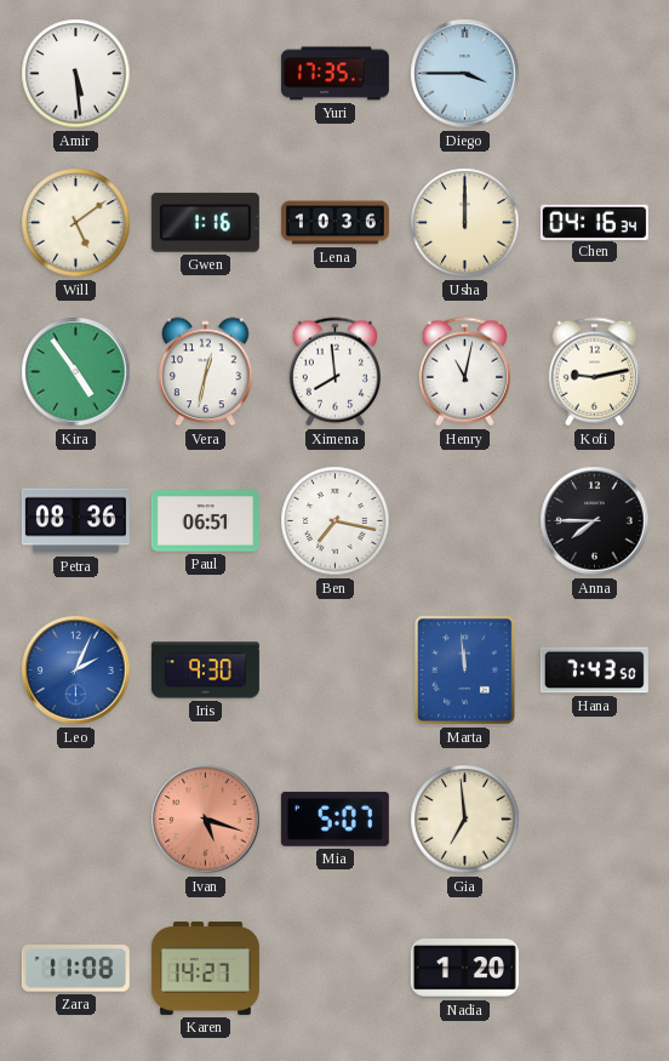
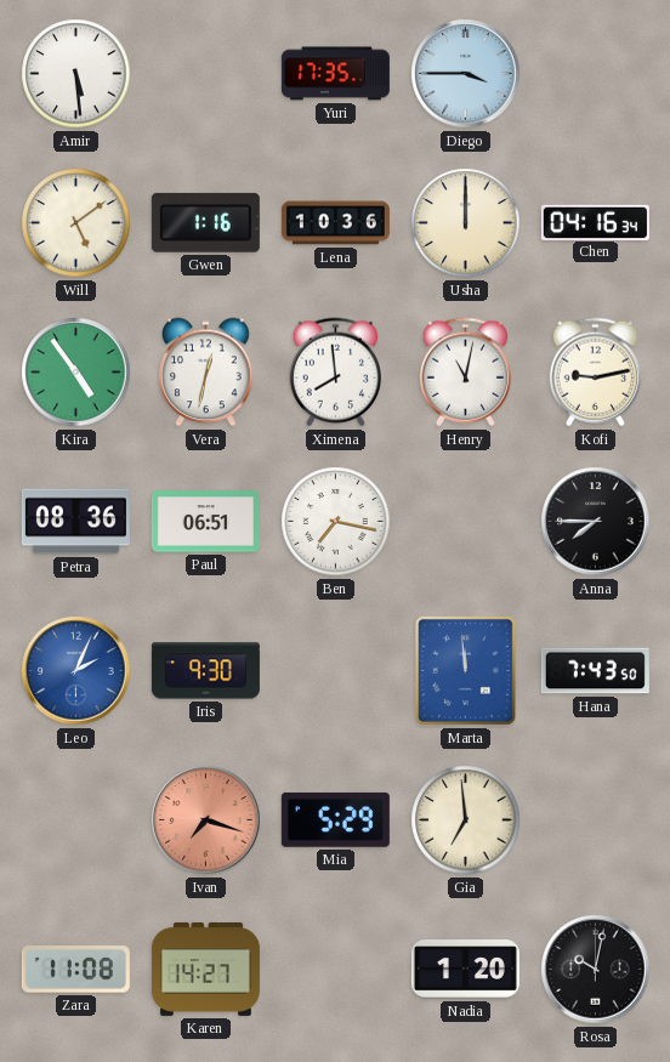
Ivan: 5:18 -> 7:18 (206, 820)
Mia: 5:07 -> 5:29 (335, 819)
Rosa: none -> 10:02 (596, 970)
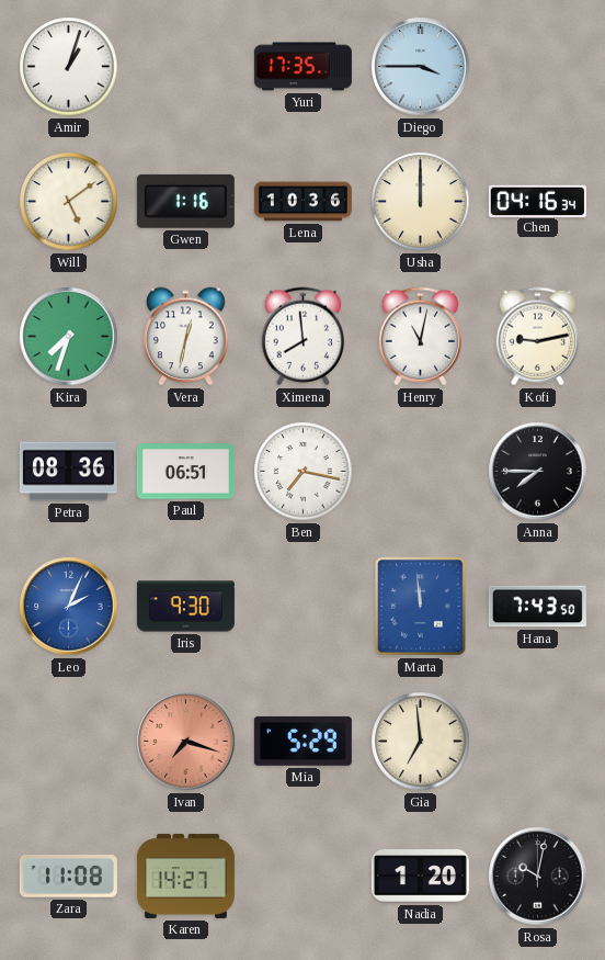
Amir: 5:29 -> 1:03 (69, 67)
Kira: 4:54 -> 7:33 (69, 337)
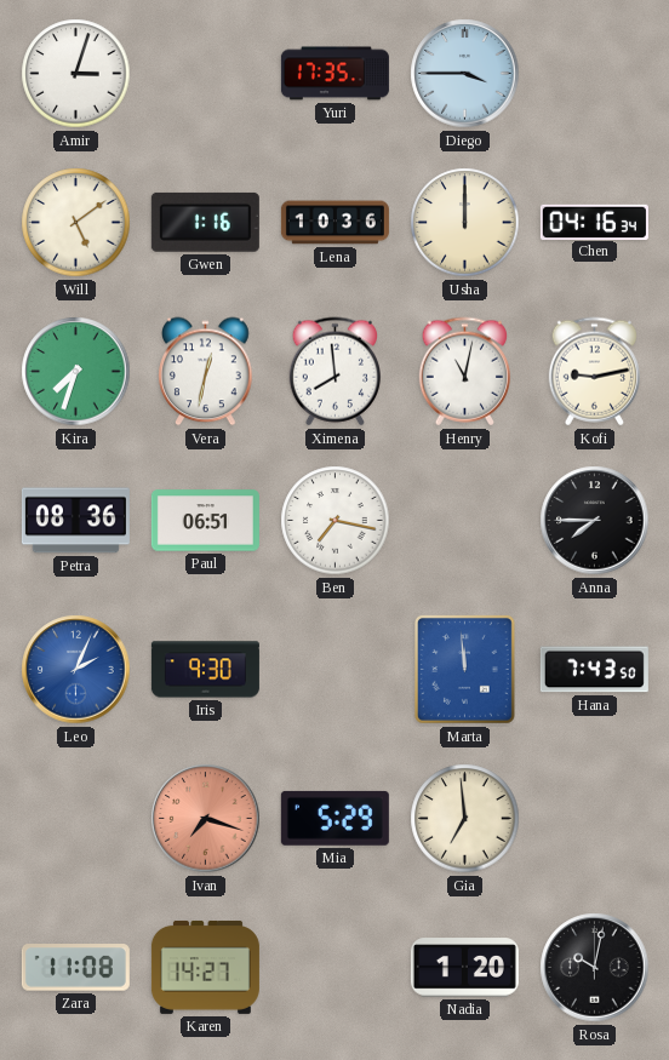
Amir: 1:03 -> 3:03 (76, 74)
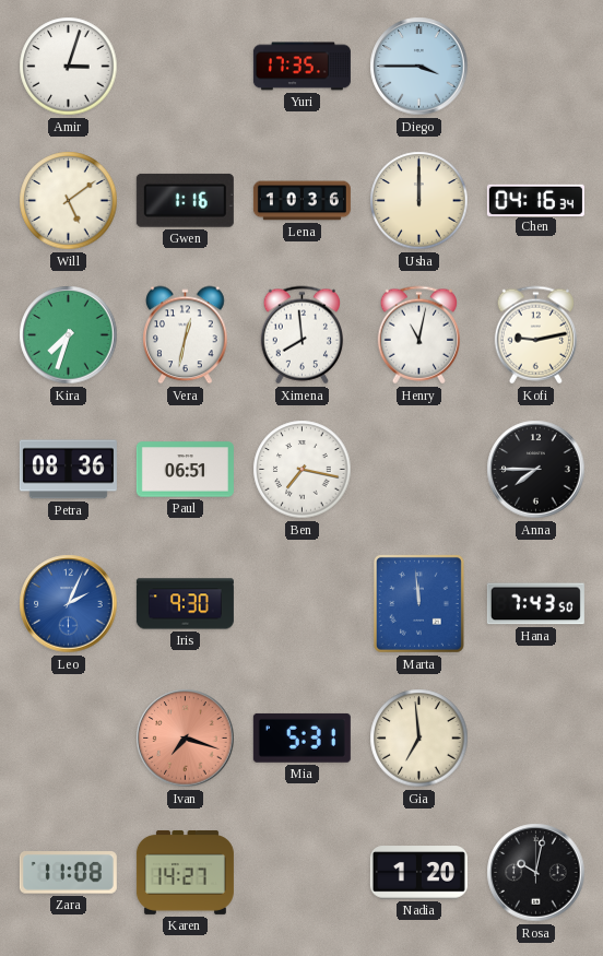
Mia: 5:29 -> 5:31 (301, 737)
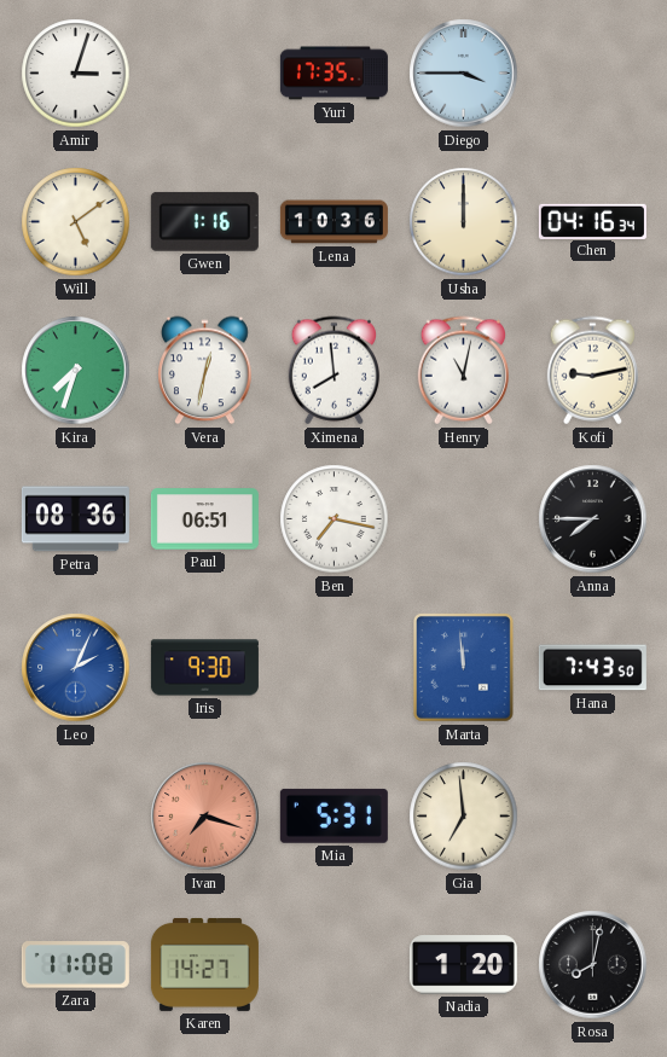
Rosa: 10:02 -> 8:02 (593, 965)
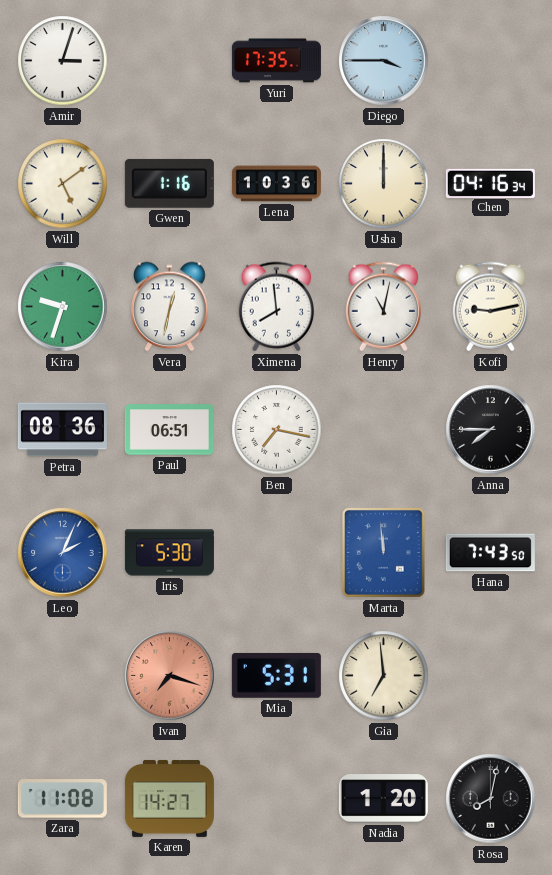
Kira: 7:33 -> 9:33 (63, 307)
Iris: 9:30 -> 5:30 (169, 553)
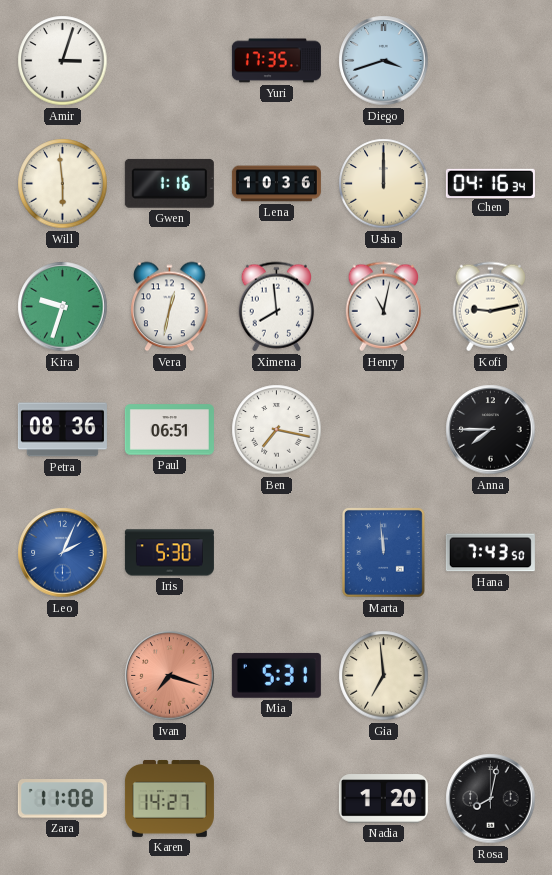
Diego: 3:45 -> 3:42 (384, 61)
Will: 5:09 -> 5:59 (63, 184)
